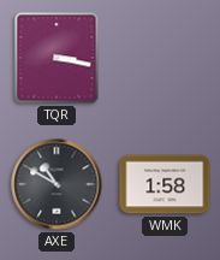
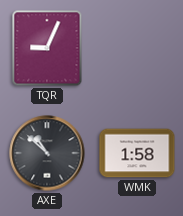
TQR: 3:17 -> 9:04 (47, 48)
AXE: 10:50 -> 10:52 (47, 153)
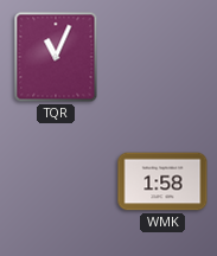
TQR: 9:04 -> 11:04 (56, 57)
AXE: 10:52 -> none (47, 153)
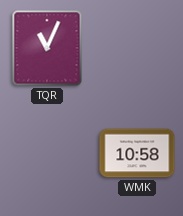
WMK: 1:58 -> 10:58 (137, 153)
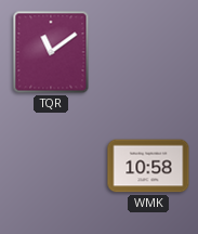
TQR: 11:04 -> 11:09 (51, 52)
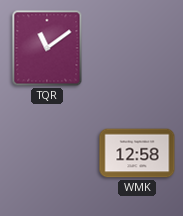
WMK: 10:58 -> 12:58 (137, 153)
